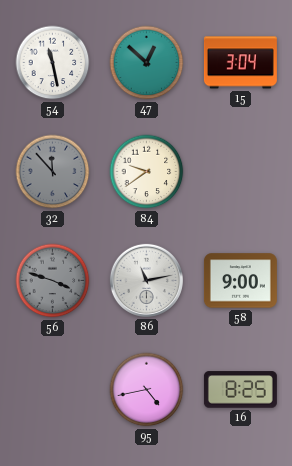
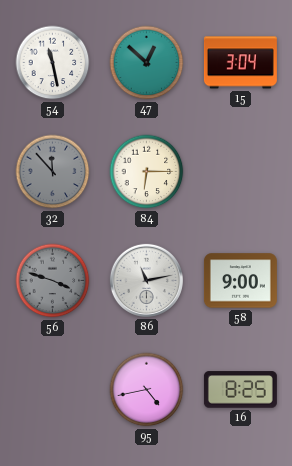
84: 9:39 -> 6:15 (147, 172)
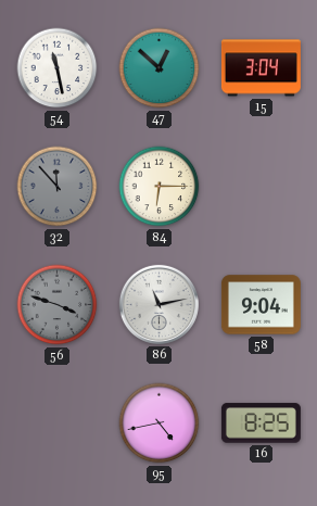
58: 9:00 -> 9:04 (261, 305)
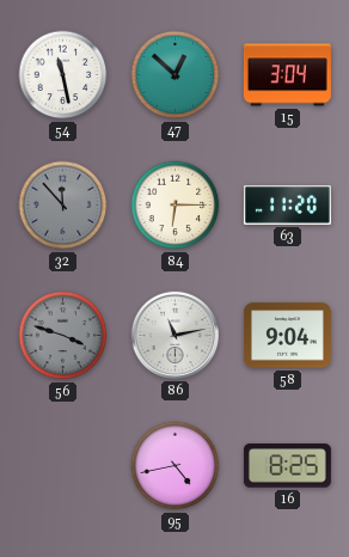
63: none -> 11:20 (287, 206)
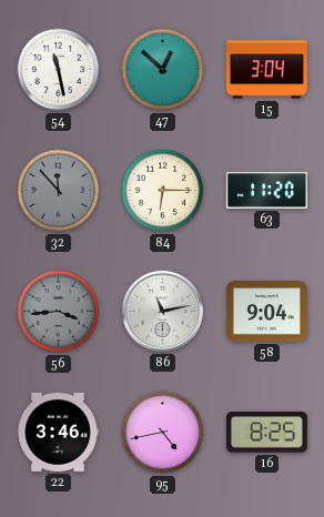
56: 3:48 -> 3:44 (59, 312)
22: none -> 3:46 (58, 432)
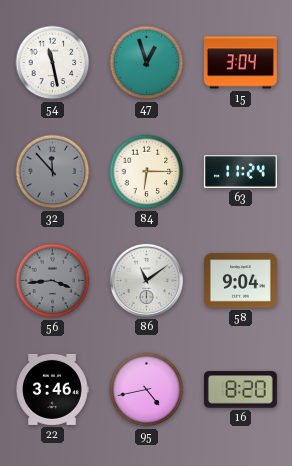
47: 12:52 -> 12:57 (147, 63)
63: 11:20 -> 11:24 (240, 172)
86: 11:13 -> 11:09 (146, 280)
16: 8:25 -> 8:20 (240, 390)
